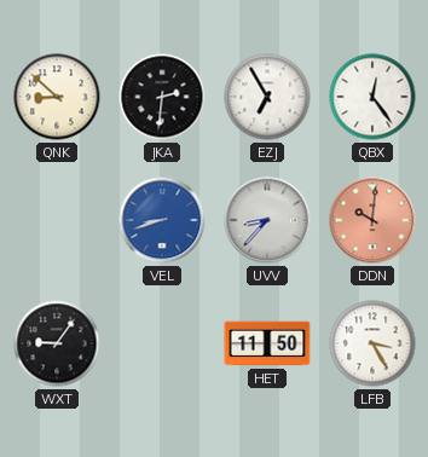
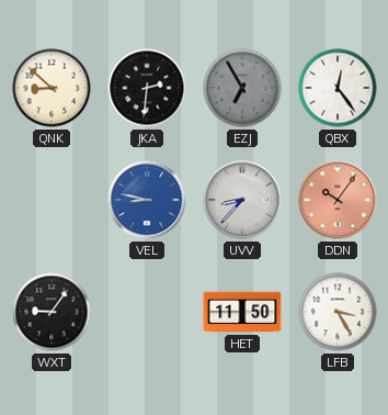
EZJ dial: white -> grey (242, 88)
VEL: 8:42 -> 8:47 (147, 200)
DDN: 10:01 -> 10:06 (338, 200)
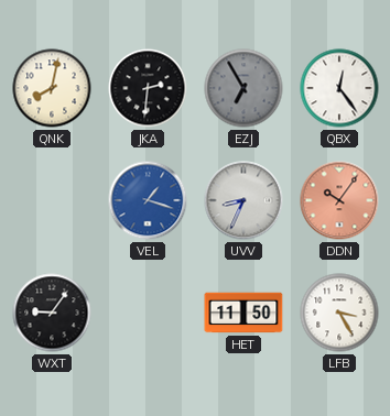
QNK: 8:52 -> 8:02 (52, 88)
VEL: 8:47 -> 1:18 (148, 200)
UVV: 8:37 -> 8:34 (243, 200)
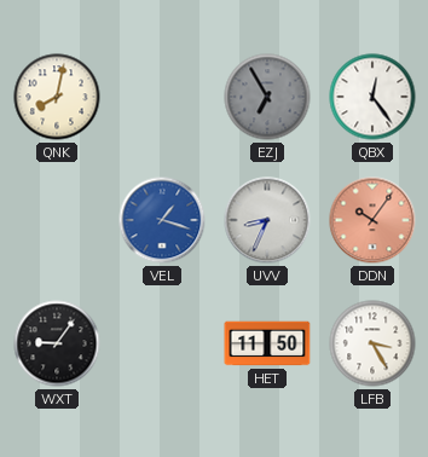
JKA: 2:31 -> none (148, 88)
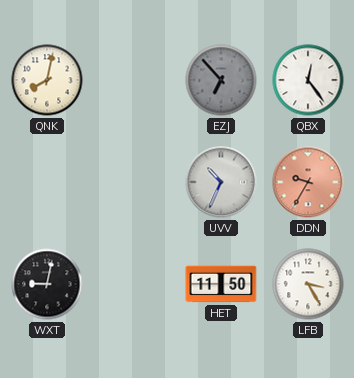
EZJ: 6:55 -> 6:53 (221, 80)
VEL: 1:18 -> none (162, 220)
UVV: 8:34 -> 10:34 (221, 182)
DDN: 10:06 -> 9:35 (308, 182)
WXT: 9:06 -> 9:02 (47, 284)
